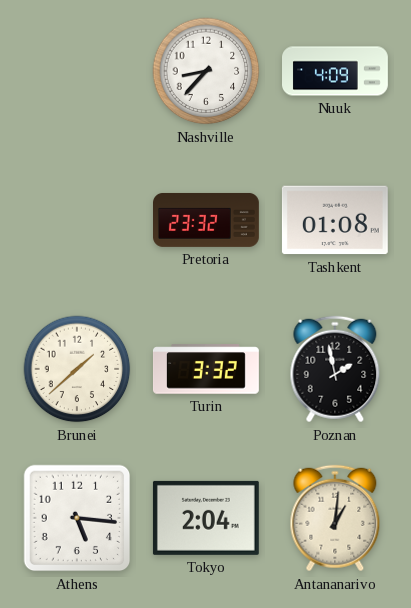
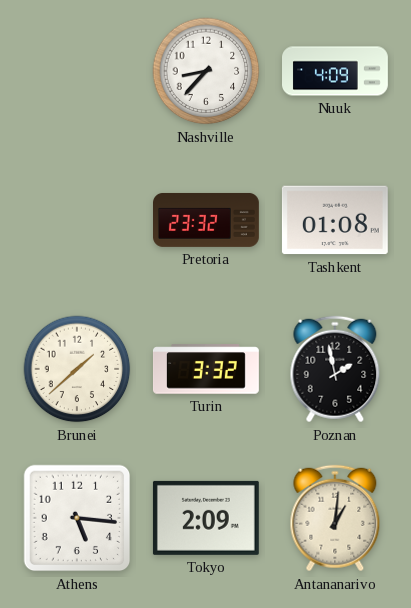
Tokyo: 2:04 -> 2:09 (206, 518)
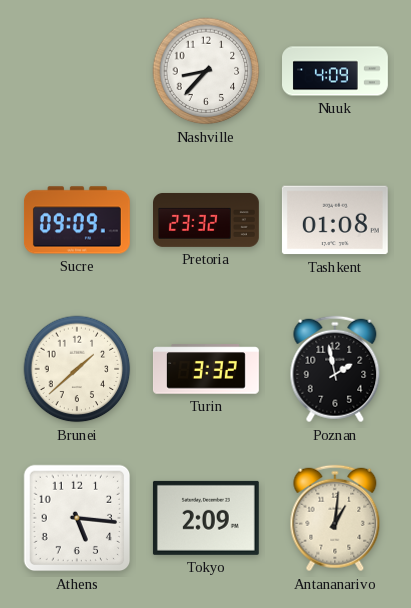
Sucre: none -> 09:09 (77, 220)
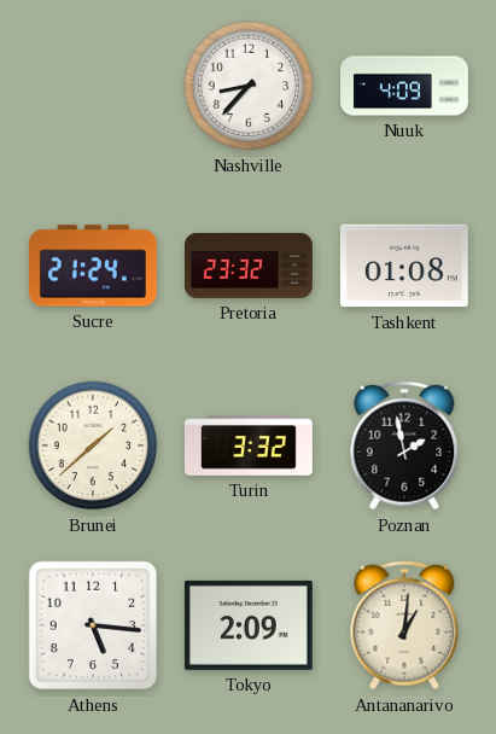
Sucre: 09:09 -> 21:24 (93, 266)
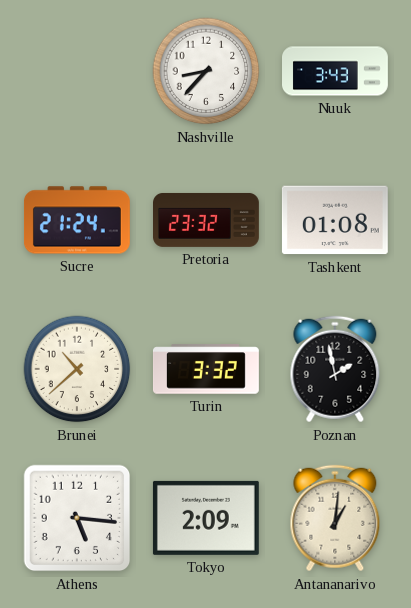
Nuuk: 4:09 -> 3:43 (336, 71)
Brunei: 1:38 -> 10:38 (77, 369)
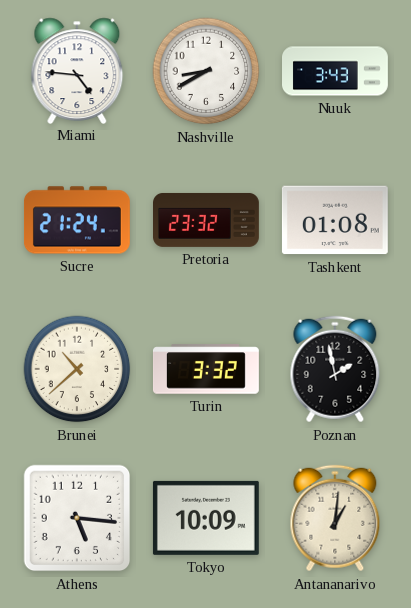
Miami: none -> 4:46 (77, 70)
Nashville: 8:37 -> 8:40 (206, 71)
Tokyo: 2:09 -> 10:09 (206, 518)
